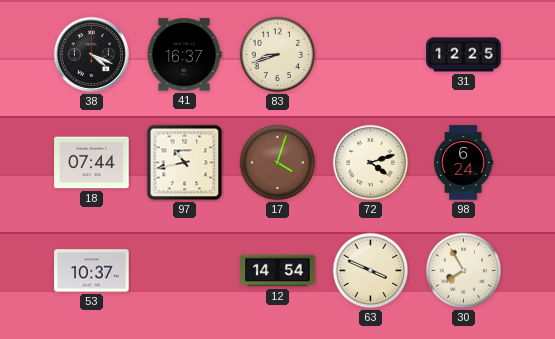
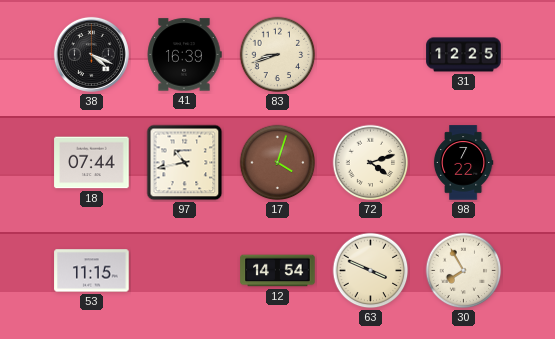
41: 16:37 -> 16:39 (184, 55)
98: 6:24 -> 7:22 (463, 163)
53: 10:37 -> 11:15 (92, 271)
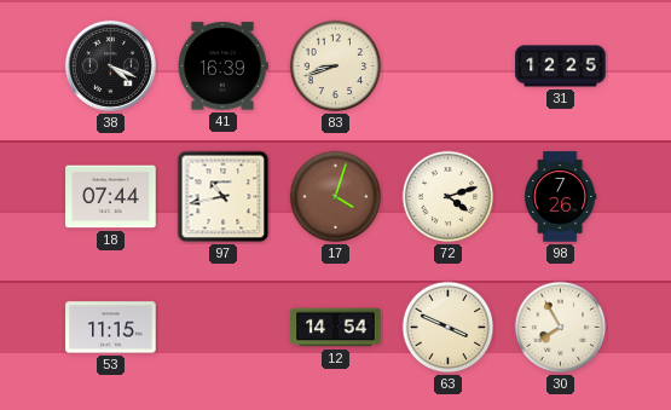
98: 7:22 -> 7:26 (560, 197)
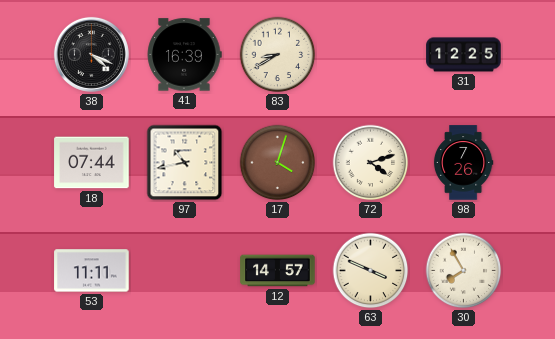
83: 8:42 -> 8:40 (278, 55)
53: 11:15 -> 11:11 (92, 271)
12: 14:54 -> 14:57 (278, 271)
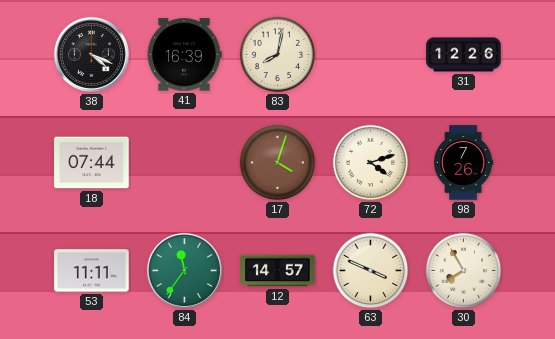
83: 8:40 -> 8:02 (278, 55)
31: 12:25 -> 12:26 (464, 55)
97: 10:43 -> none (185, 163)
84: none -> 11:36 (184, 270)
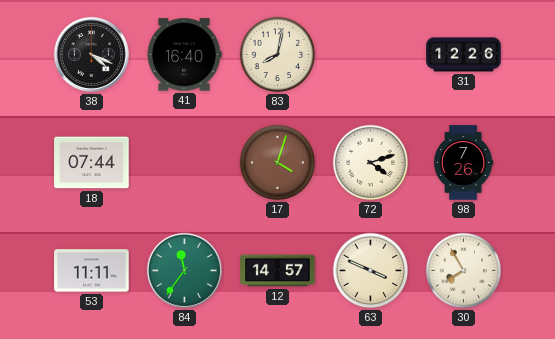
41: 16:39 -> 16:40 (184, 55)
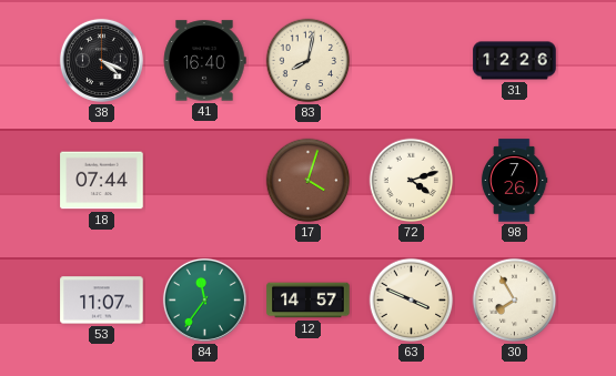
53: 11:11 -> 11:07 (102, 301)
